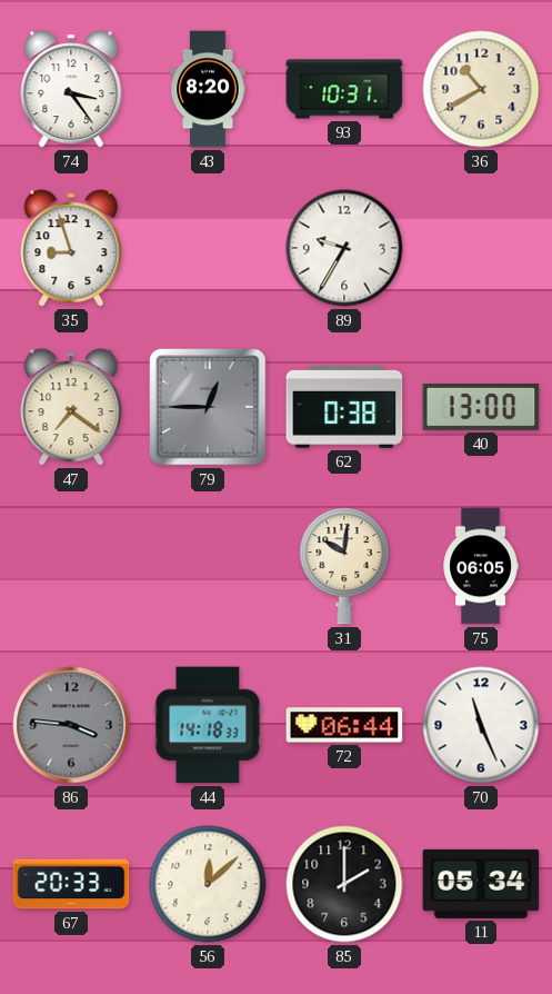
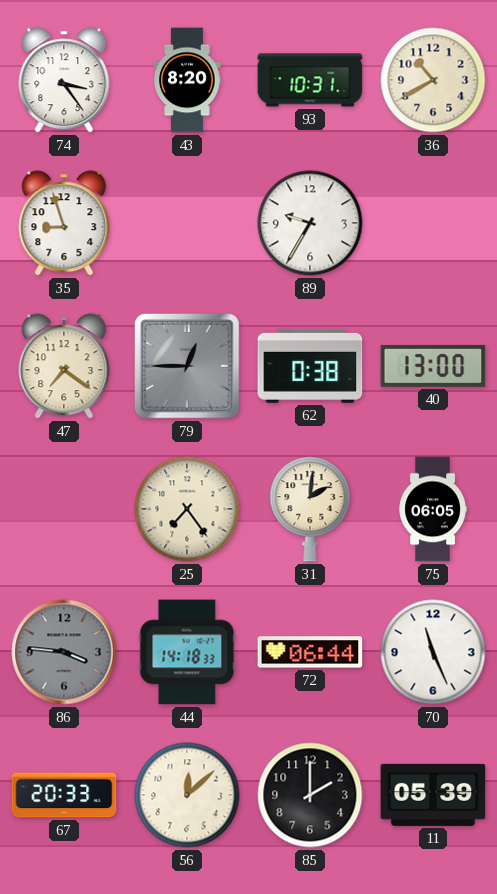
25: none -> 7:24 (187, 509)
31: 10:01 -> 2:01 (310, 509)
11: 05:34 -> 05:39 (433, 795)
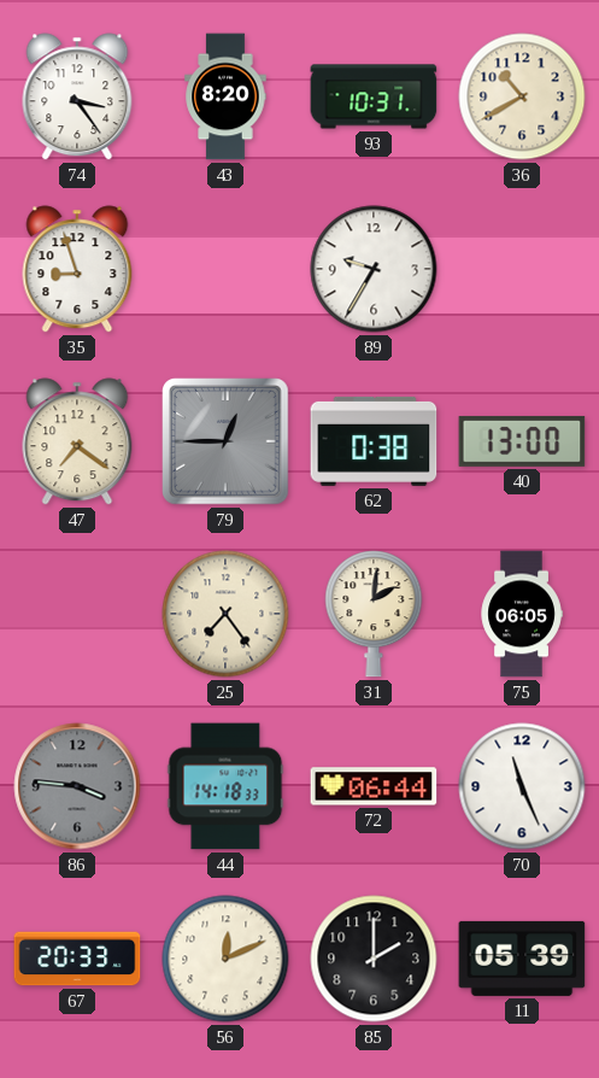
56: 12:08 -> 12:11 (225, 959)
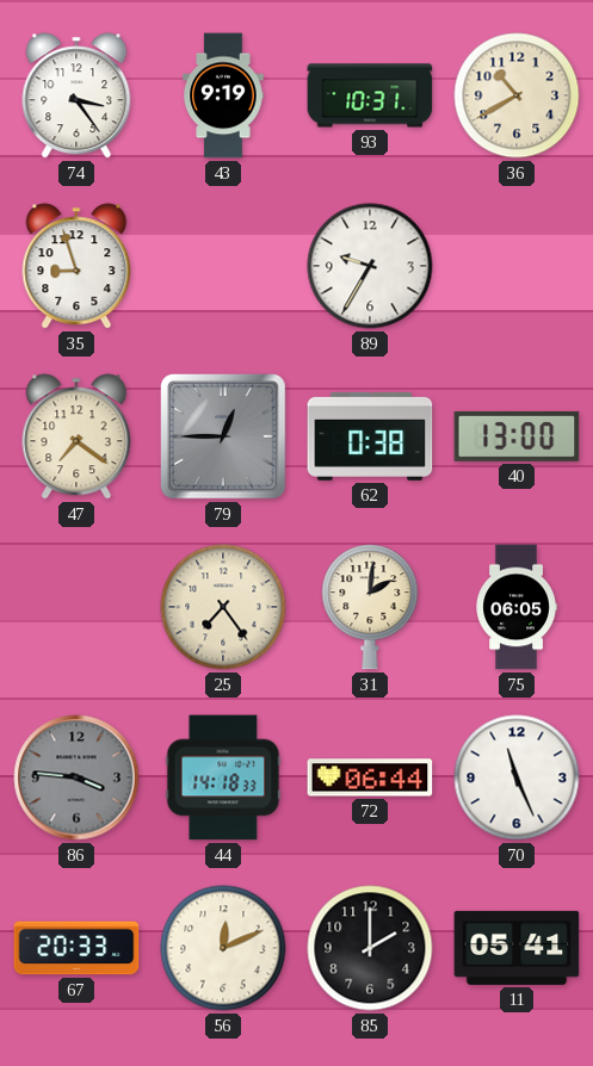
43: 8:20 -> 9:19 (223, 95)
11: 05:39 -> 05:41 (517, 948)
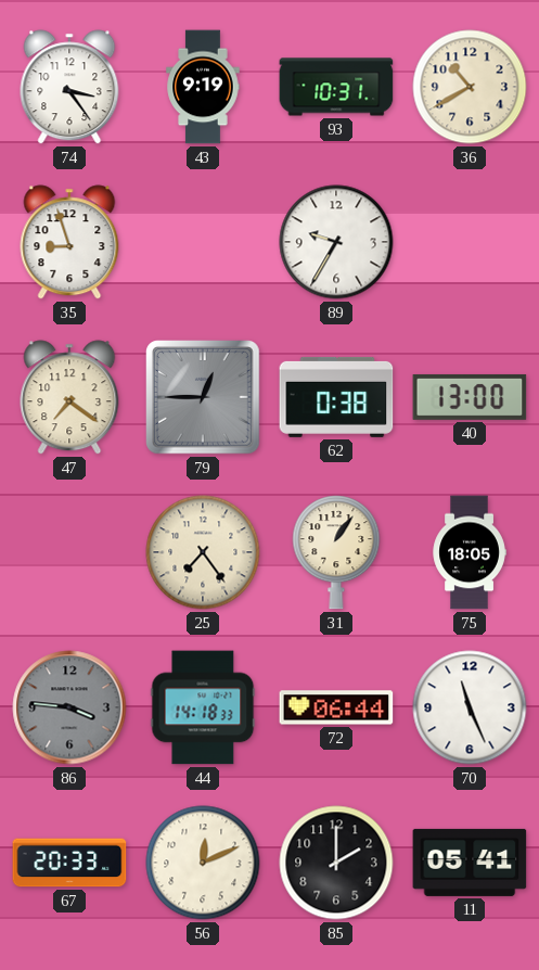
31: 2:01 -> 1:06 (336, 552)
75: 06:05 -> 18:05 (470, 552)
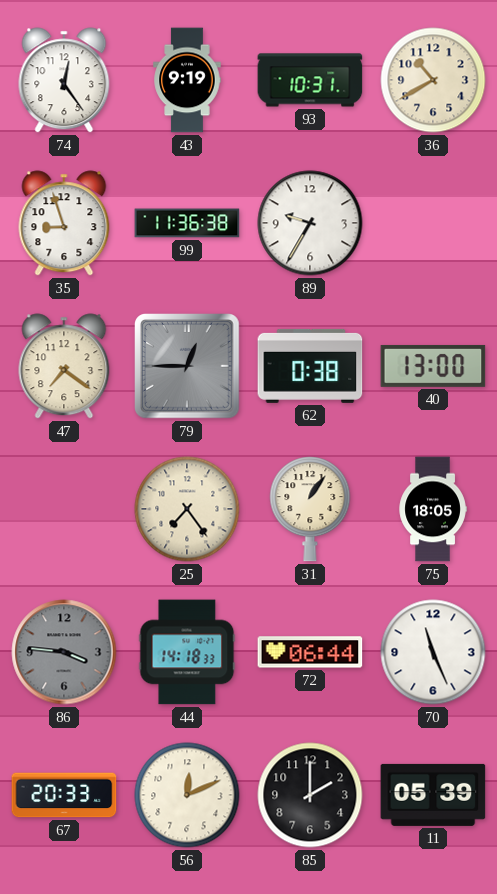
74: 3:24 -> 12:24 (64, 80)
99: none -> 11:36 (187, 223)
11: 05:41 -> 05:39 (433, 795)
